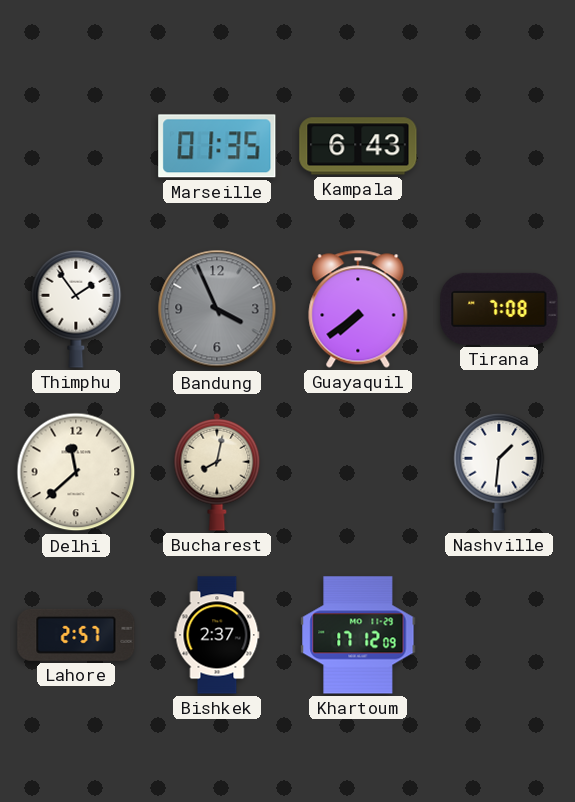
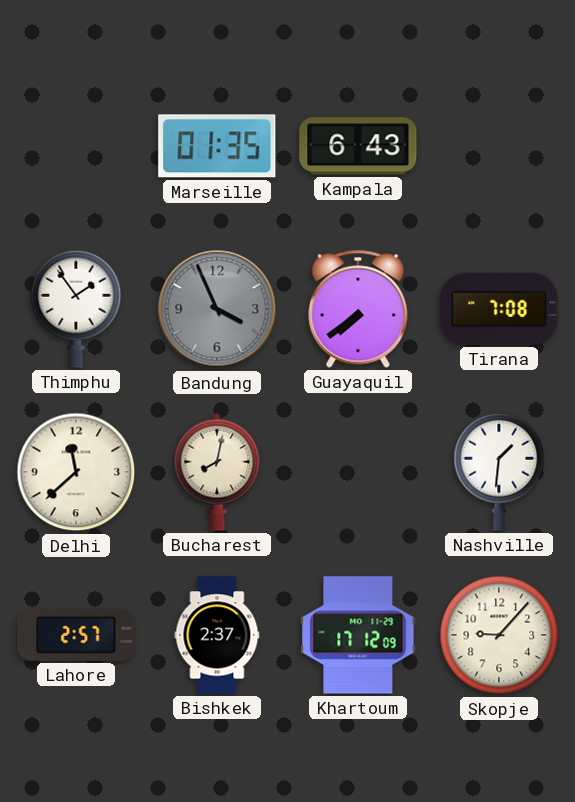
Skopje: none -> 9:07 (499, 635)
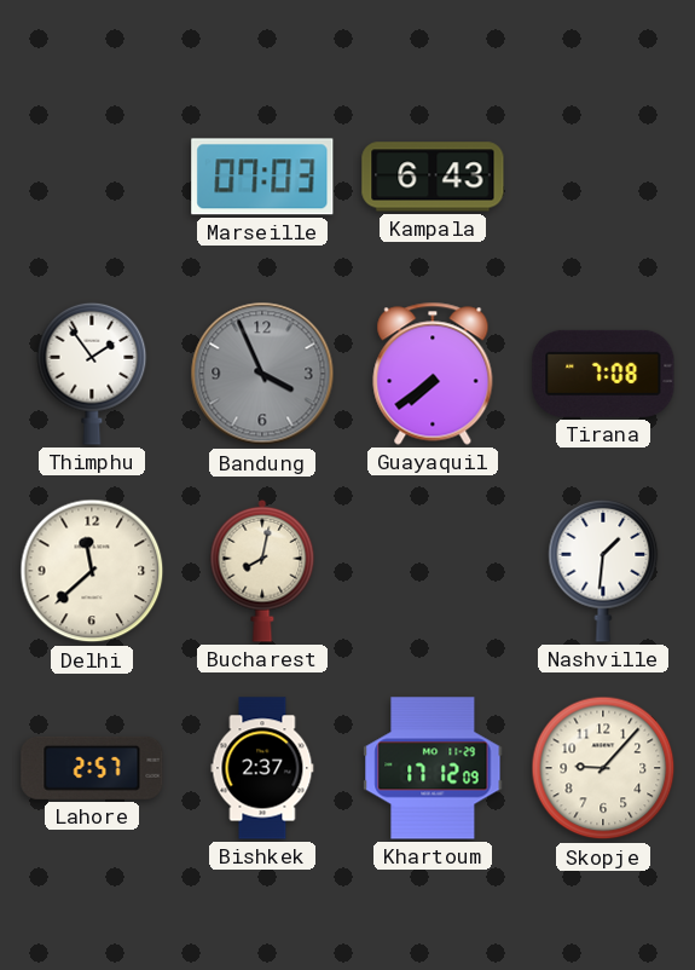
Marseille: 01:35 -> 07:03 (262, 177)
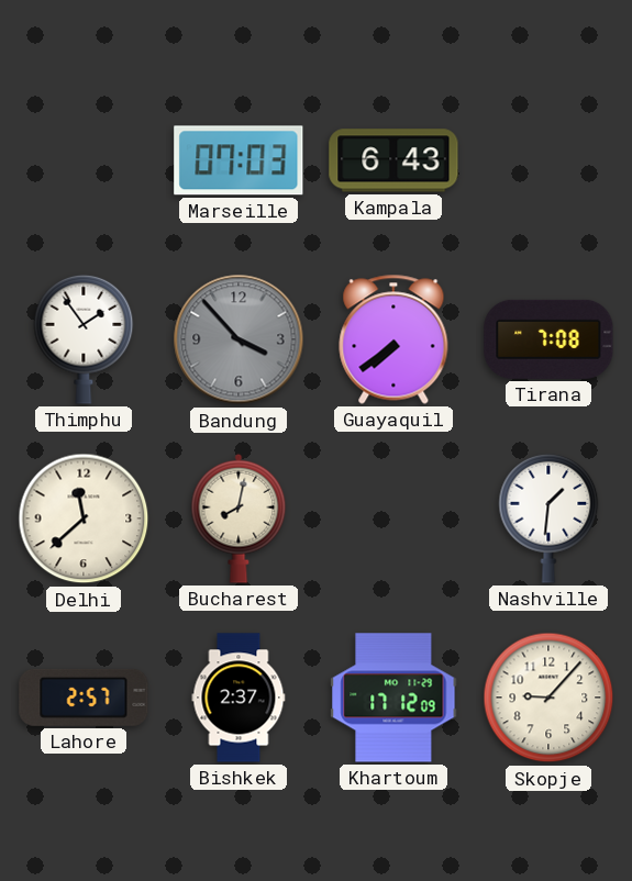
Bandung: 3:56 -> 3:53 (239, 339)
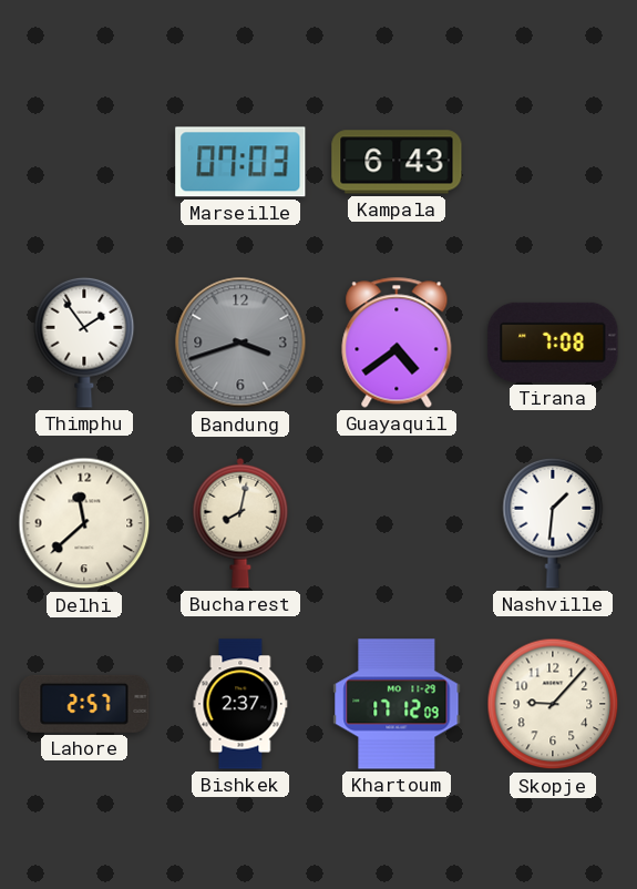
Bandung: 3:53 -> 3:42 (240, 343)
Guayaquil: 7:39 -> 4:39 (397, 343)
